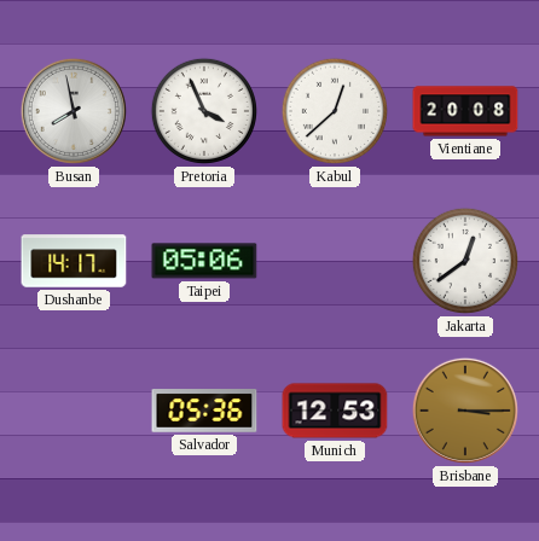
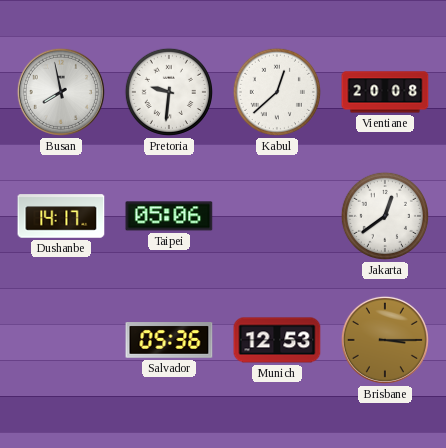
Pretoria: 3:56 -> 9:31 (169, 92)
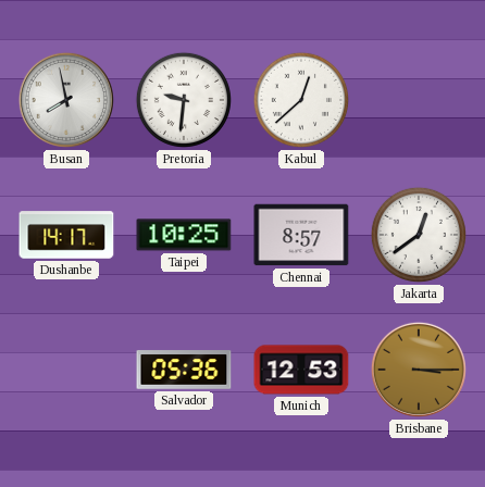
Vientiane: 20:08 -> none (385, 92)
Taipei: 05:06 -> 10:25 (184, 235)
Chennai: none -> 8:57 (301, 235)
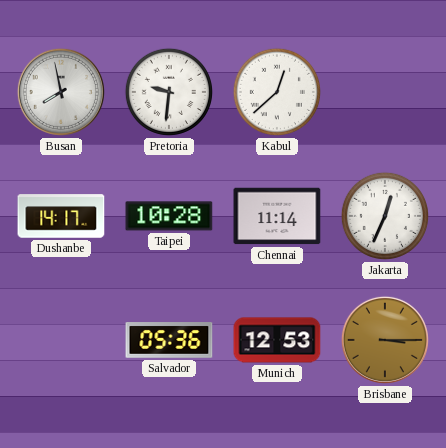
Taipei: 10:25 -> 10:28 (169, 216)
Chennai: 8:57 -> 11:14 (277, 216)
Jakarta: 12:39 -> 12:34 (385, 216)
